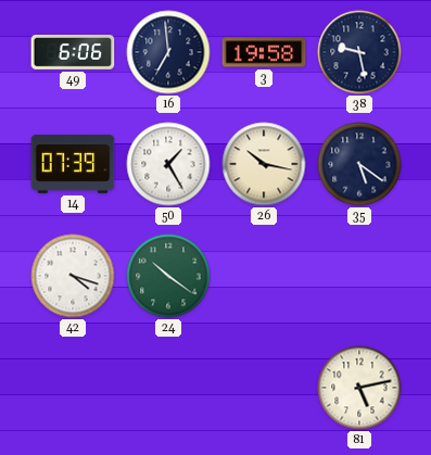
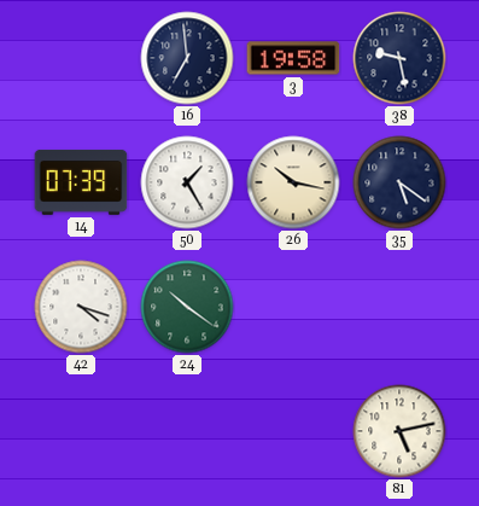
49: 6:06 -> none (73, 53)
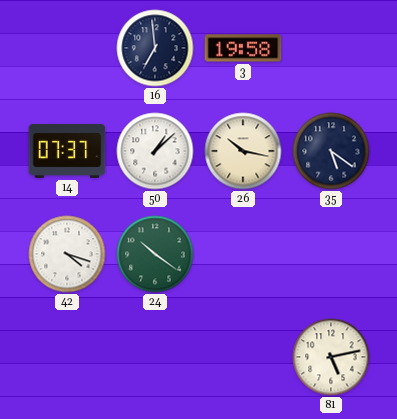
38: 9:28 -> none (399, 58)
14: 07:39 -> 07:37 (67, 151)
50: 1:25 -> 1:08 (155, 151)
